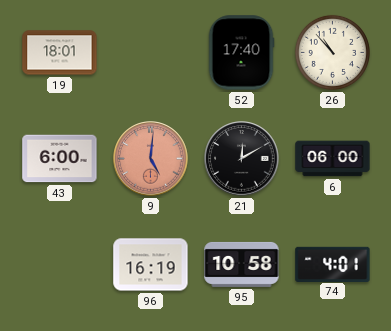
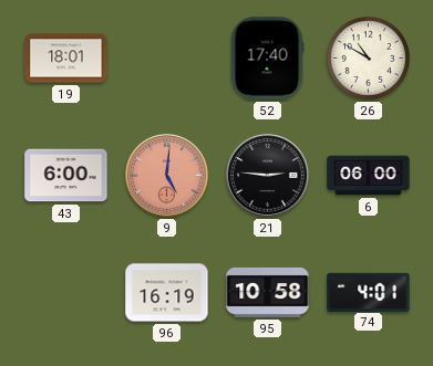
26: 10:53 -> 10:50 (368, 57)
21: 12:10 -> 2:46 (268, 176)
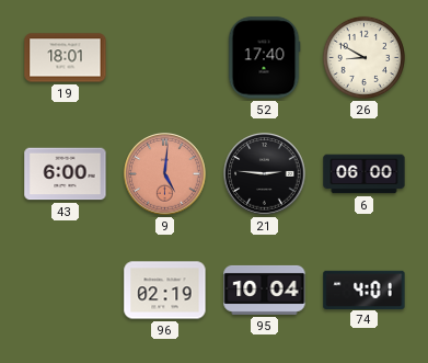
26: 10:50 -> 8:50 (363, 57)
96: 16:19 -> 02:19 (165, 291)
95: 10:58 -> 10:04 (265, 290)
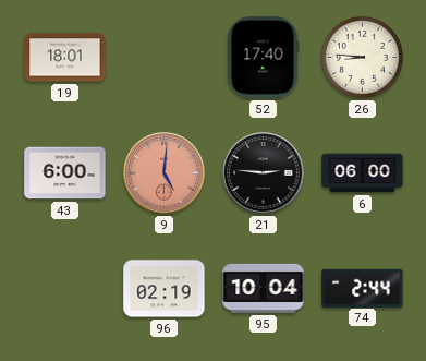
26: 8:50 -> 8:46 (362, 57)
74: 4:01 -> 2:44 (363, 288)
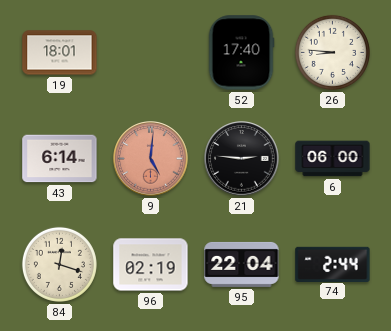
43: 6:00 -> 6:14 (60, 159)
84: none -> 12:18 (59, 264)
95: 10:04 -> 22:04 (242, 264)
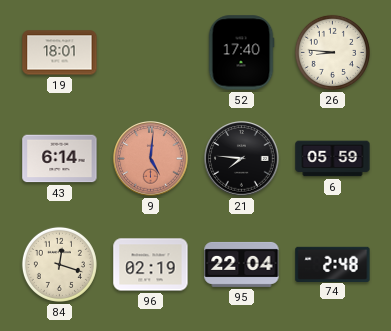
21: 2:46 -> 7:46 (242, 159)
6: 06:00 -> 05:59 (333, 159)
74: 2:44 -> 2:48 (333, 264)
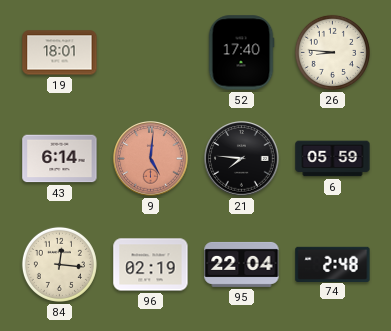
84: 12:18 -> 12:16 (59, 264)
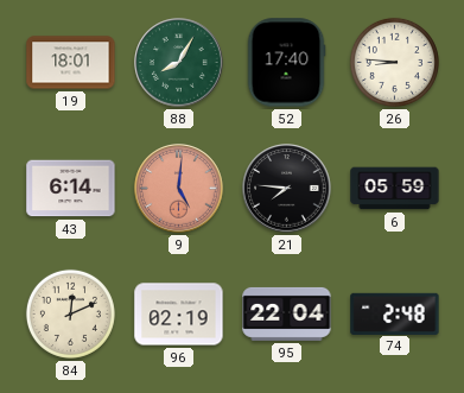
88: none -> 8:05 (179, 63)
84: 12:16 -> 12:11 (70, 313)
